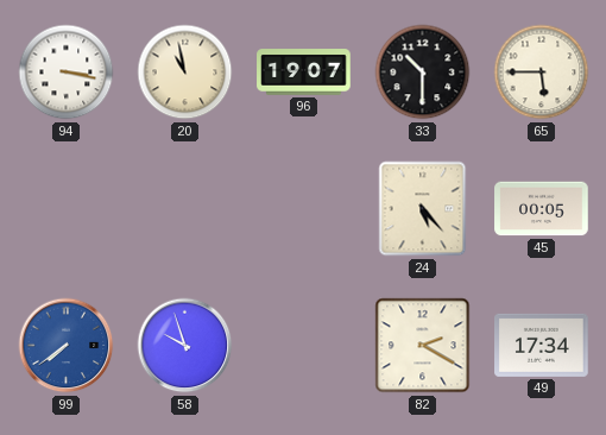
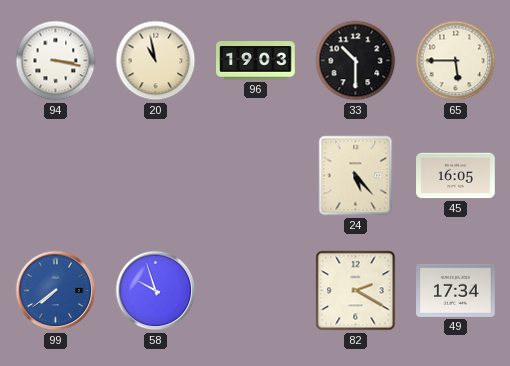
96: 19:07 -> 19:03 (256, 61)
45: 00:05 -> 16:05 (456, 176)
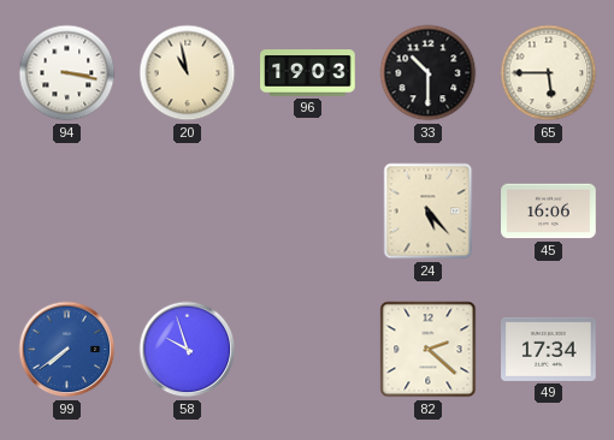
45: 16:05 -> 16:06 (549, 212)
82: 2:20 -> 2:22 (429, 350)
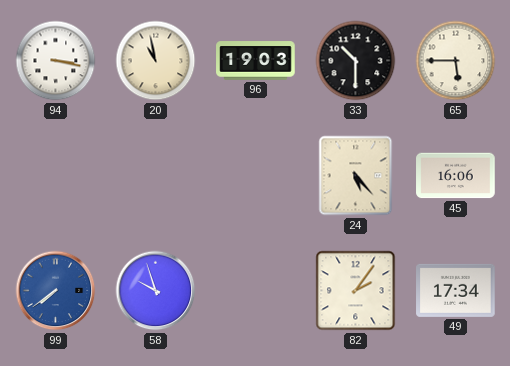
82: 2:22 -> 2:06 (356, 291)
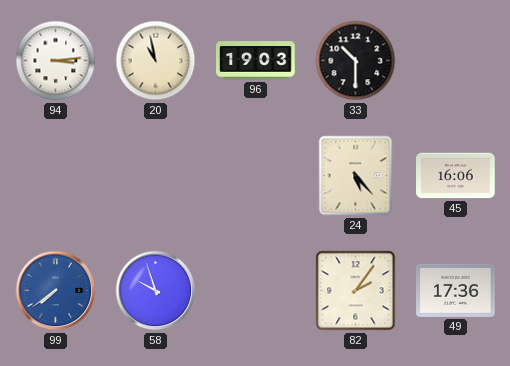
94: 3:17 -> 3:14 (56, 61)
65: 5:45 -> none (456, 61)
49: 17:34 -> 17:36 (456, 290)
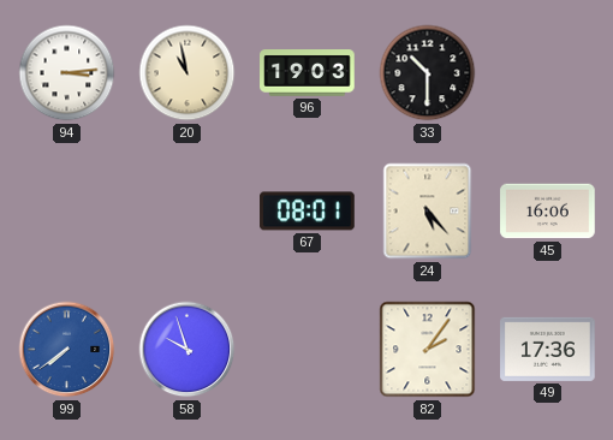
67: none -> 08:01 (308, 212)
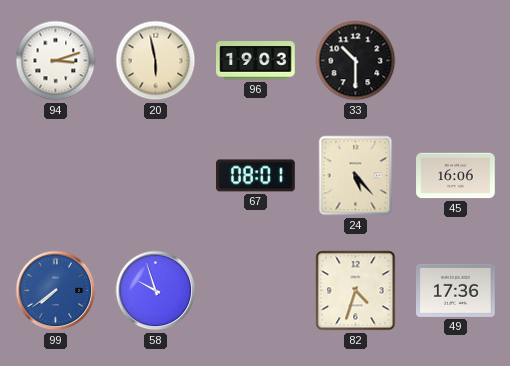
94: 3:14 -> 3:12 (56, 61)
20: 10:58 -> 5:58 (156, 61)
82: 2:06 -> 4:33 (356, 291)
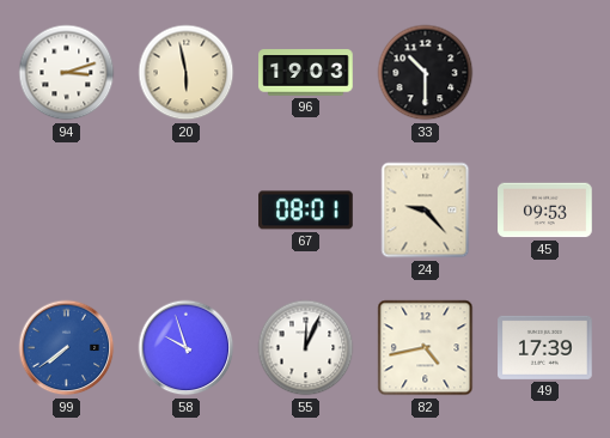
24: 5:23 -> 9:23 (426, 211)
45: 16:06 -> 09:53 (545, 211)
55: none -> 12:04 (306, 348)
82: 4:33 -> 4:43 (426, 348)
49: 17:36 -> 17:39 (545, 347)
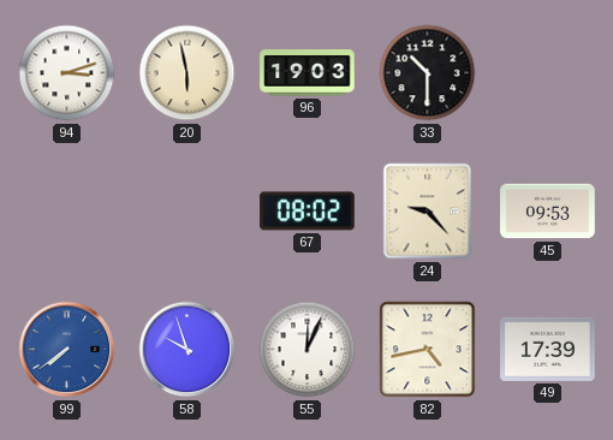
67: 08:01 -> 08:02 (308, 212)
